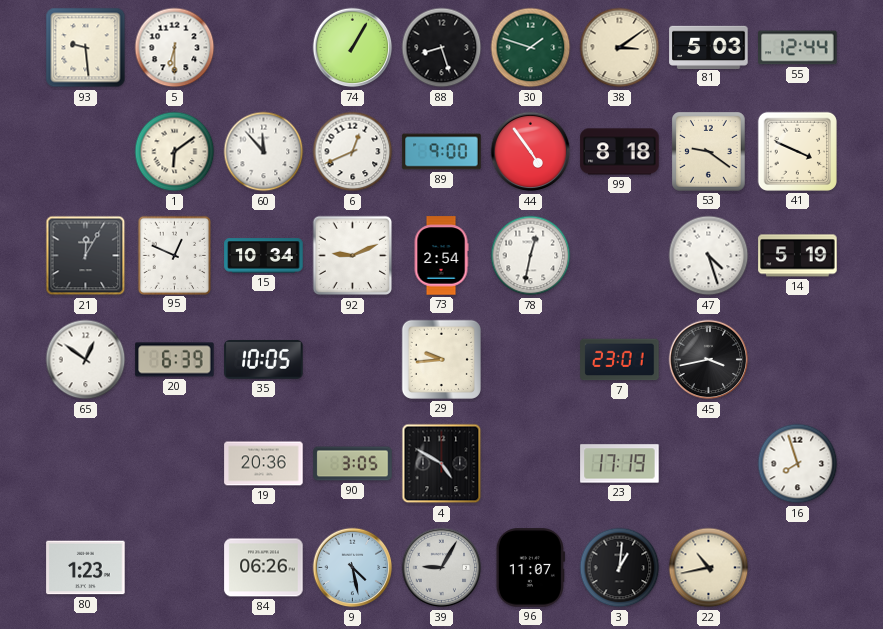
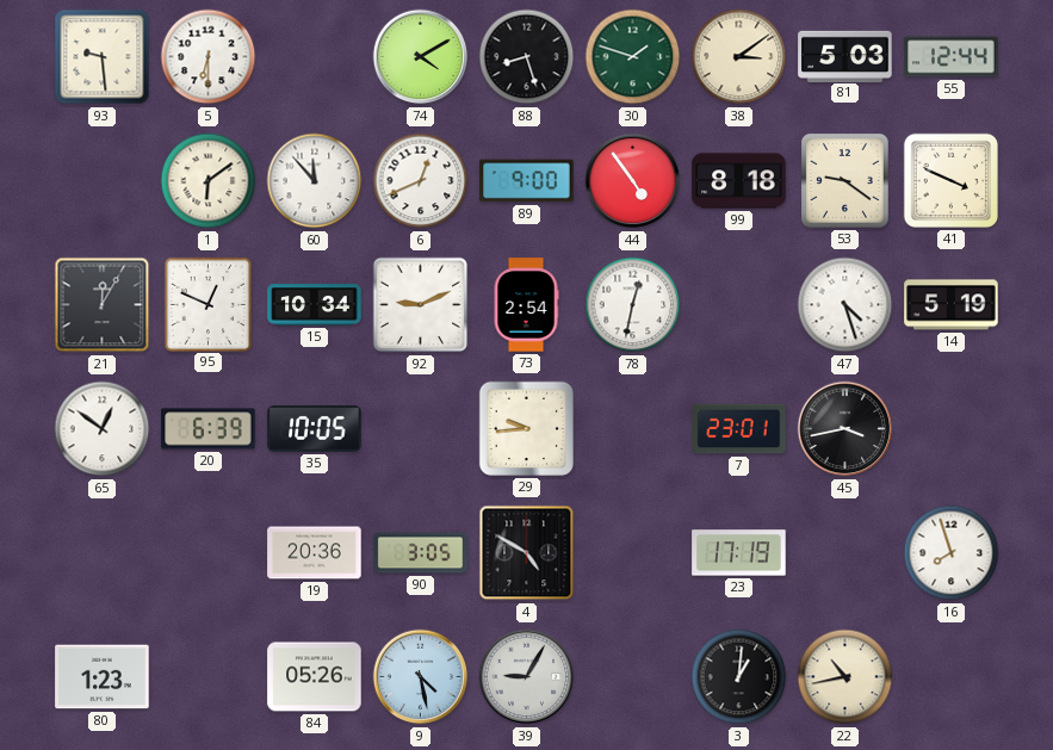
74: 1:05 -> 4:10 (421, 57)
84: 06:26 -> 05:26 (315, 677)
96: 11:07 -> none (530, 568)
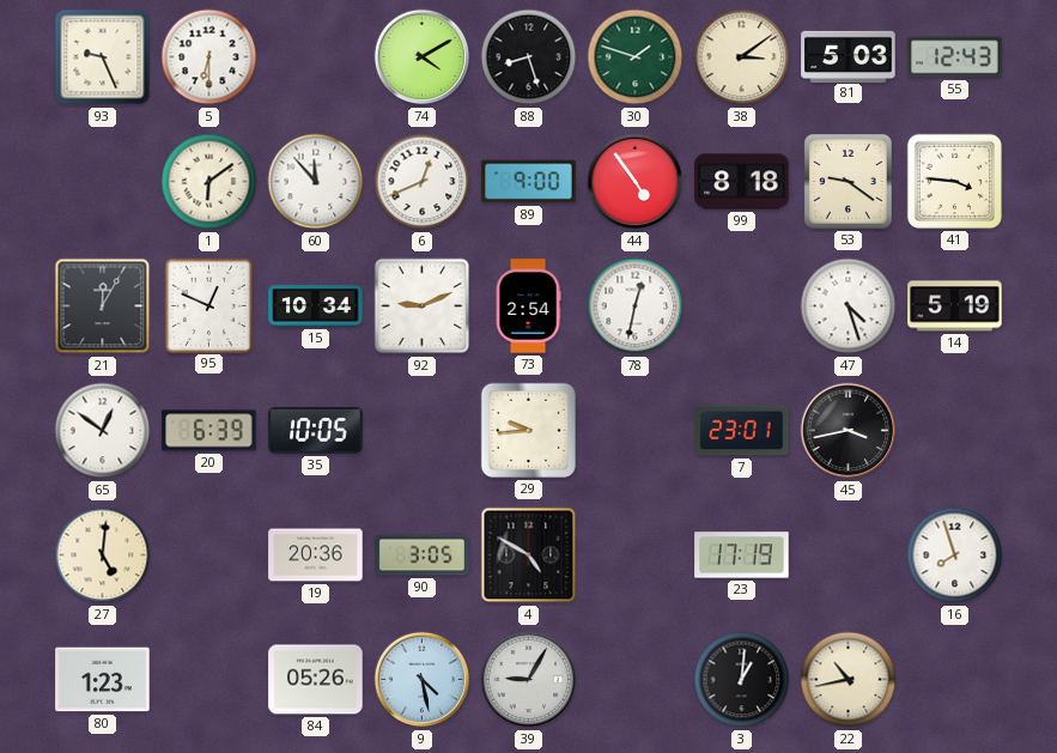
93: 9:29 -> 9:26 (103, 57)
55: 12:44 -> 12:43 (955, 57)
41: 3:49 -> 3:46 (954, 181)
27: none -> 5:01 (103, 555)
